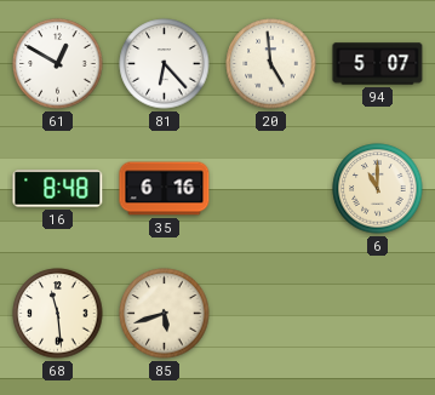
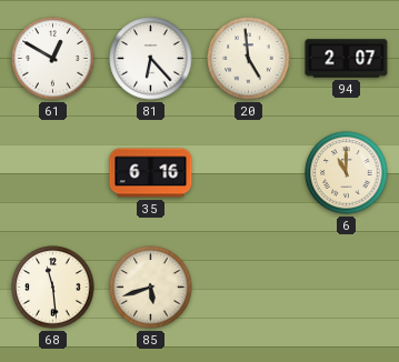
94: 5:07 -> 2:07 (347, 59)
16: 8:48 -> none (58, 189)
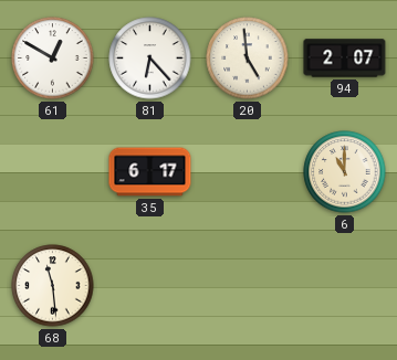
35: 6:16 -> 6:17 (150, 172)
85: 5:42 -> none (151, 288)
